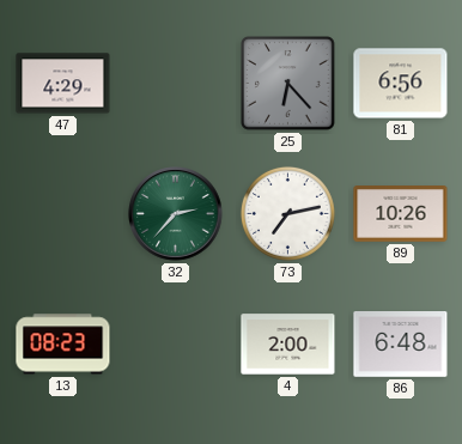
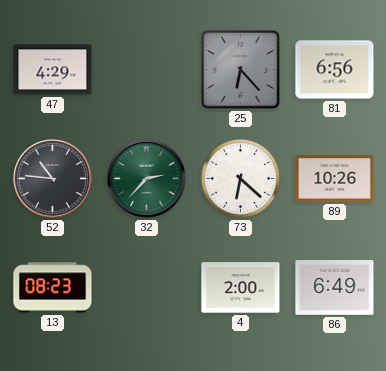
52: none -> 10:46 (53, 179)
73: 7:13 -> 6:22 (240, 178)
86: 6:48 -> 6:49 (335, 288)
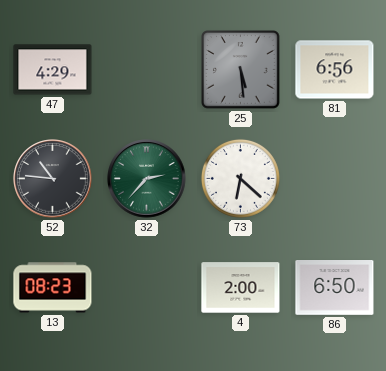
25: 6:23 -> 5:29 (241, 70)
89: 10:26 -> none (335, 179)
86: 6:49 -> 6:50 (335, 288)
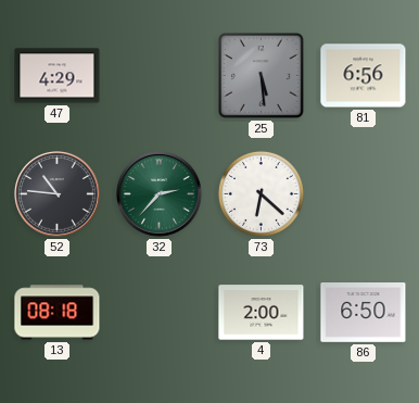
13: 08:23 -> 08:18 (58, 313)
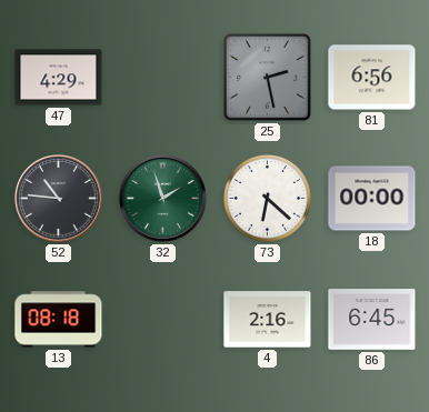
25: 5:29 -> 2:28 (268, 78)
32: 2:37 -> 1:57 (163, 199)
18: none -> 00:00 (372, 199)
4: 2:00 -> 2:16 (268, 320)
86: 6:50 -> 6:45 (372, 320)
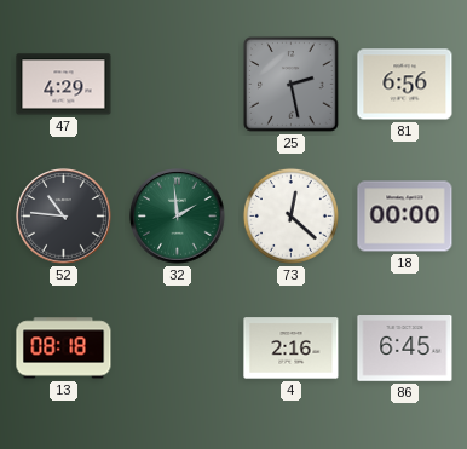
32: 1:57 -> 1:59 (178, 217)
73: 6:22 -> 12:22 (290, 215)
